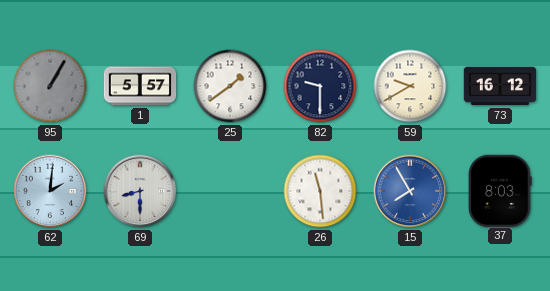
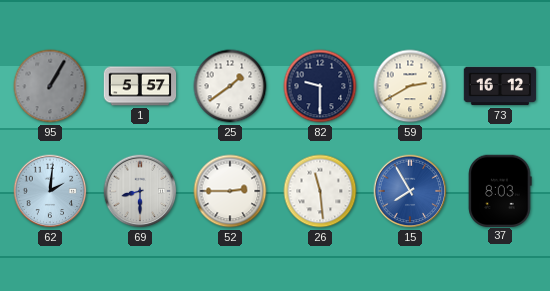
59: 9:40 -> 2:40 (410, 86)
52: none -> 2:45 (230, 191)
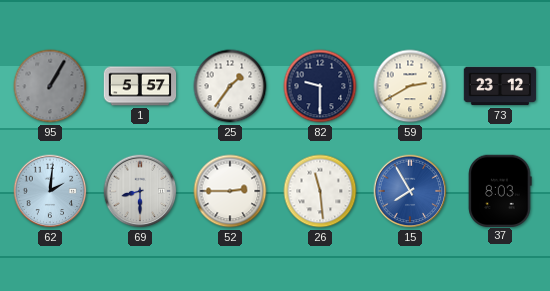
25: 1:39 -> 1:36 (230, 86)
73: 16:12 -> 23:12 (500, 86)
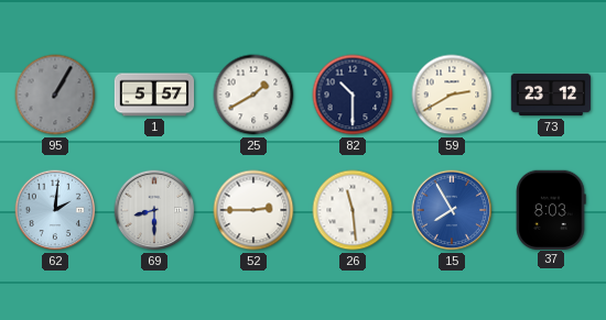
25: 1:36 -> 1:40 (253, 95)
82: 9:30 -> 10:30 (353, 95)
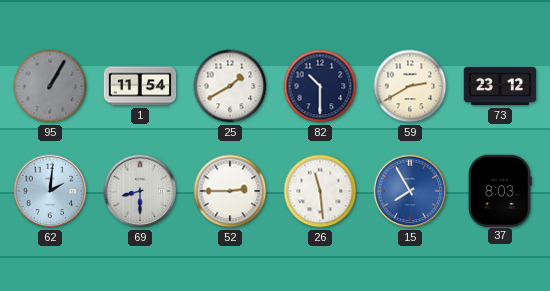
1: 5:57 -> 11:54 (140, 86)
